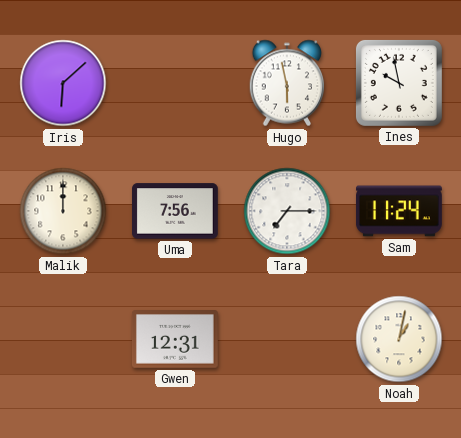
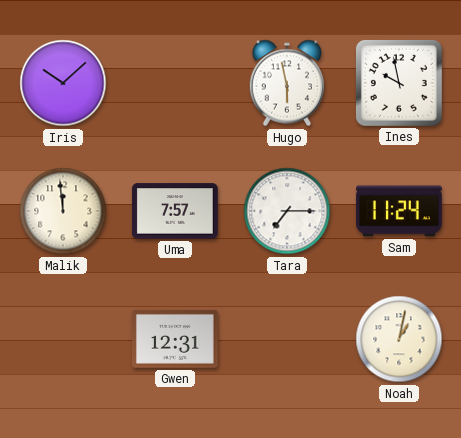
Iris: 6:08 -> 10:08 (63, 83)
Malik: 12:00 -> 11:59 (63, 211)
Uma: 7:56 -> 7:57 (176, 211)
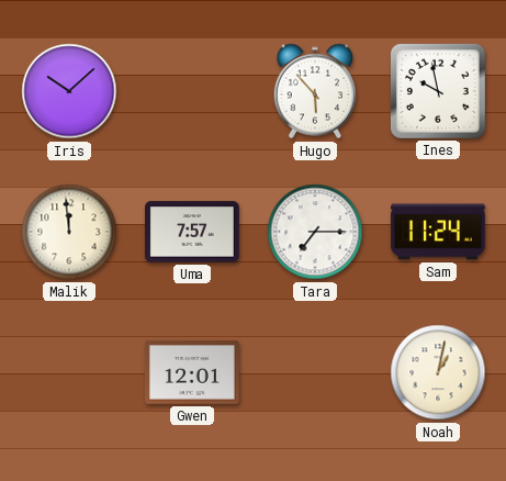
Hugo: 5:58 -> 5:53 (315, 91)
Gwen: 12:31 -> 12:01 (192, 373)
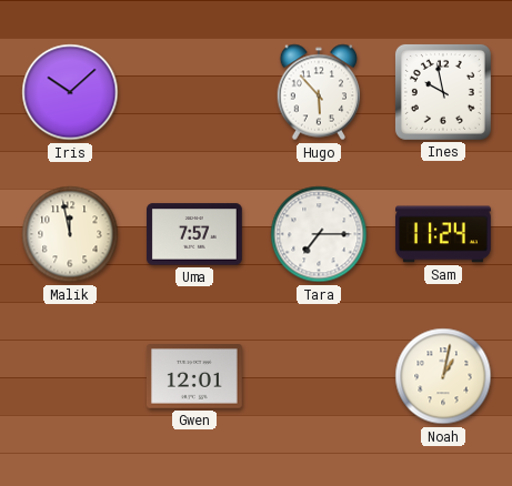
Malik: 11:59 -> 11:58 (70, 234)
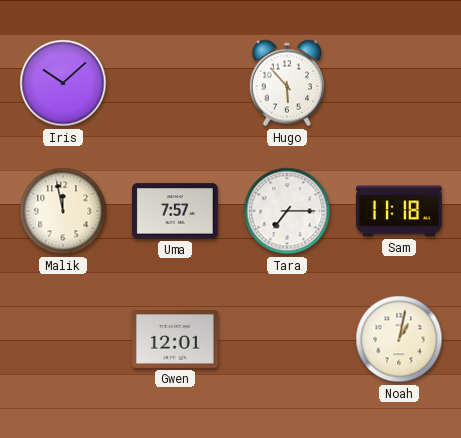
Ines: 9:58 -> none (443, 92)
Sam: 11:24 -> 11:18 (400, 211)
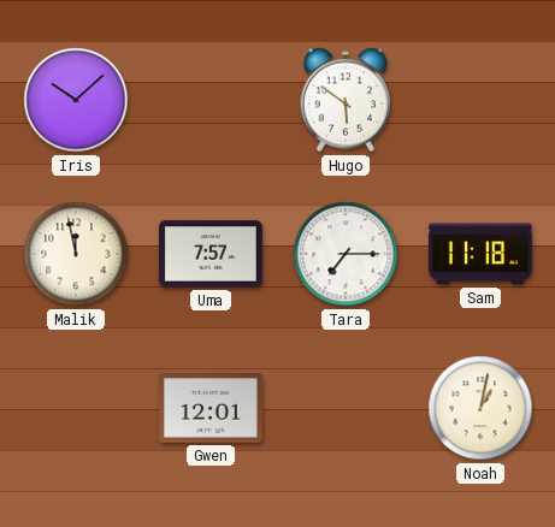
Hugo: 5:53 -> 5:51 (346, 100)
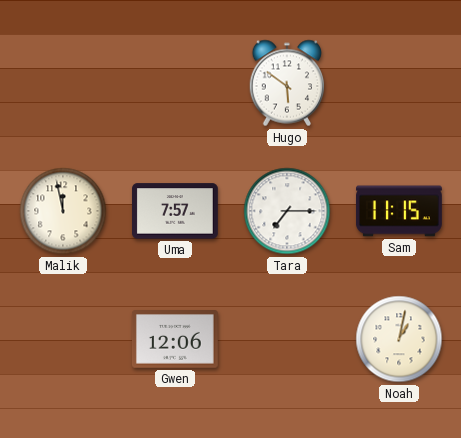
Iris: 10:08 -> none (76, 100)
Sam: 11:18 -> 11:15 (400, 211)
Gwen: 12:01 -> 12:06 (175, 340)
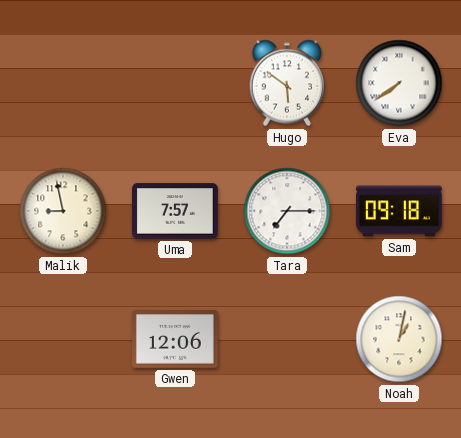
Eva: none -> 7:39 (399, 83)
Malik: 11:58 -> 8:58 (63, 211)
Sam: 11:15 -> 09:18 (400, 211)
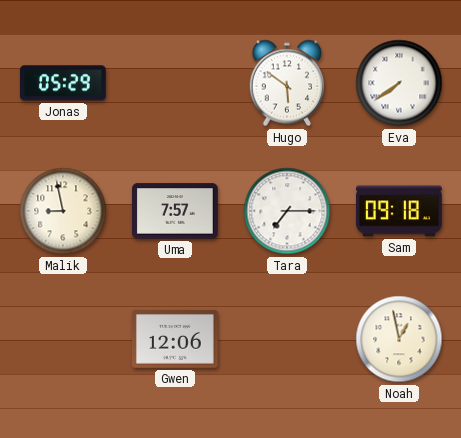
Jonas: none -> 05:29 (63, 83)
Noah: 1:02 -> 12:58 (399, 339)
